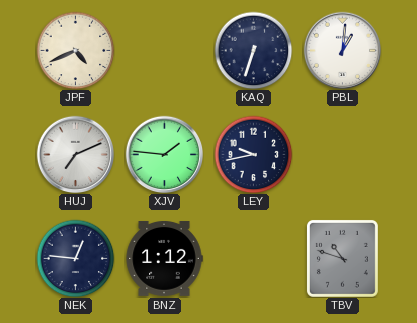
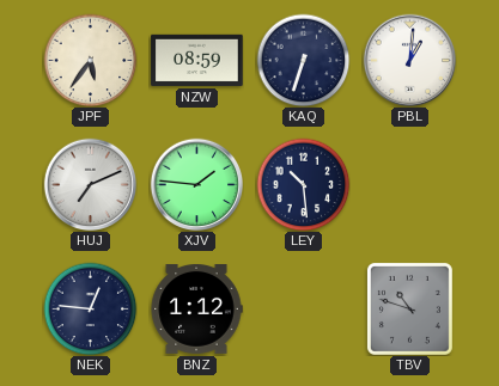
JPF: 4:41 -> 5:36 (90, 60)
NZW: none -> 08:59 (197, 60)
LEY: 9:43 -> 10:29 (303, 184)
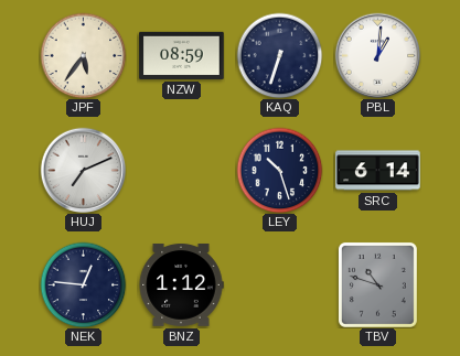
XJV: 1:46 -> none (196, 184)
LEY: 10:29 -> 10:27 (279, 170)
SRC: none -> 6:14 (378, 171)
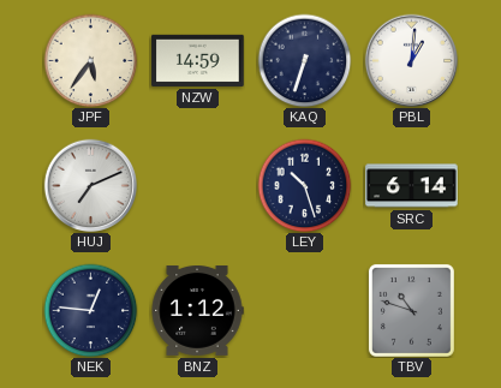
NZW: 08:59 -> 14:59 (198, 60)
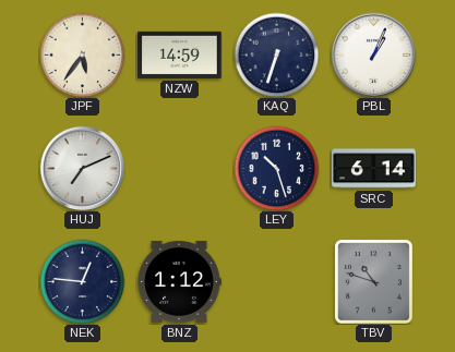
PBL: 1:01 -> 1:04 (373, 54)
